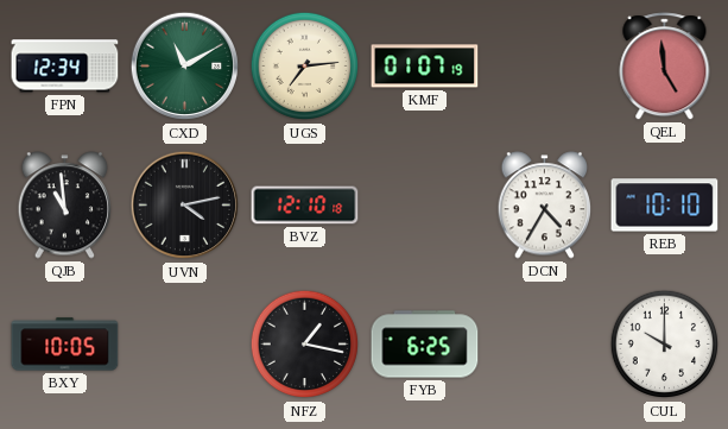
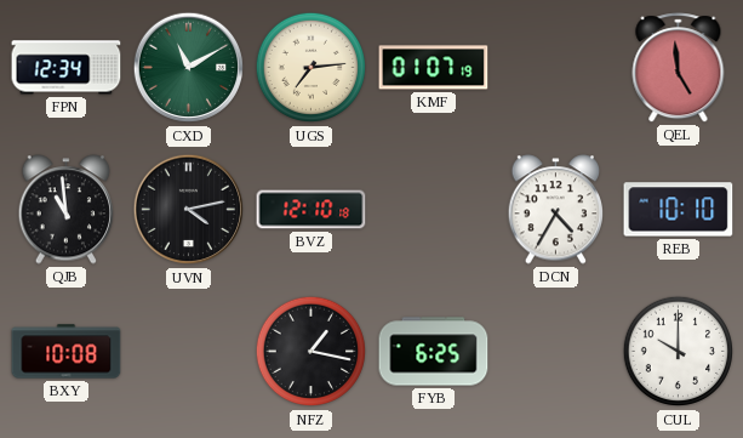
BXY: 10:05 -> 10:08 (67, 352)
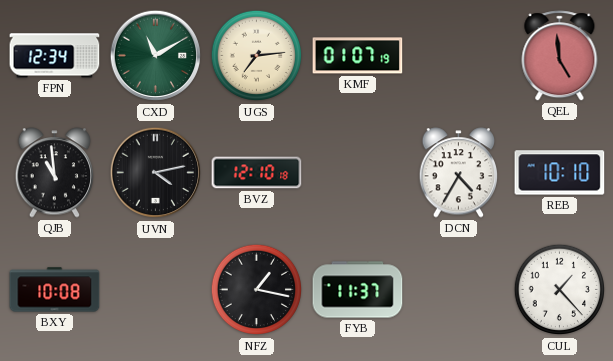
FYB: 6:25 -> 11:37 (358, 290)
CUL: 10:00 -> 1:23 (560, 290)
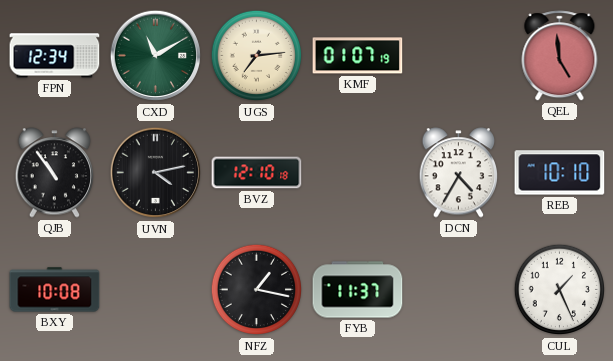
QJB: 10:59 -> 10:54 (55, 173)
CUL: 1:23 -> 1:26 (560, 290)
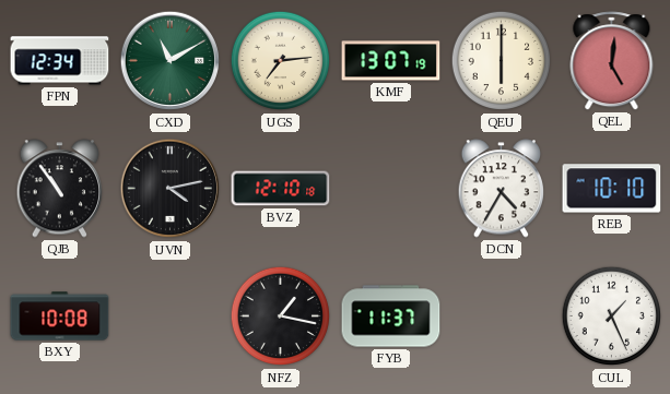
KMF: 01:07 -> 13:07 (391, 61)
QEU: none -> 6:00 (502, 61)
QEL: 4:59 -> 5:01 (612, 61)
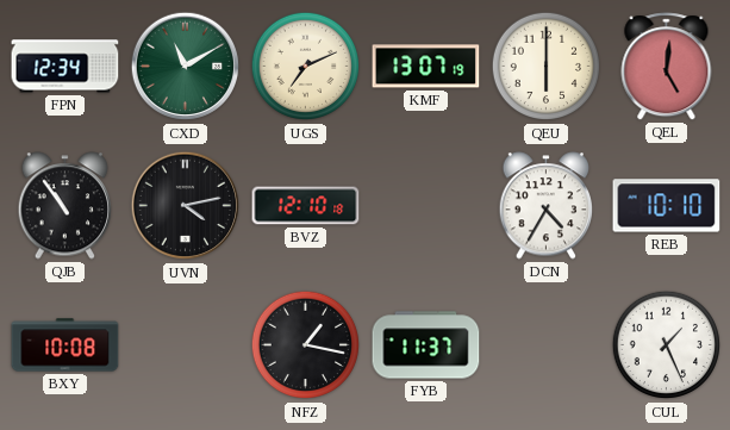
UGS: 7:14 -> 7:11 (306, 67)
